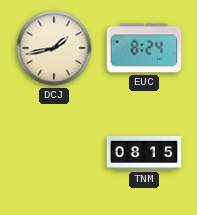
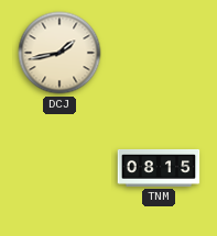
EUC: 8:24 -> none (144, 48)
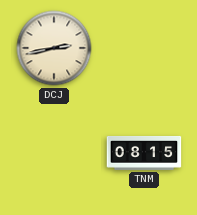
DCJ: 1:43 -> 2:43 (54, 48)
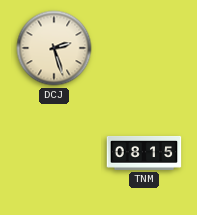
DCJ: 2:43 -> 2:27 (54, 48)
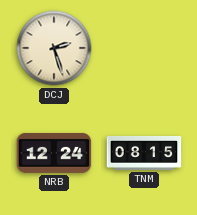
NRB: none -> 12:24 (54, 153)
